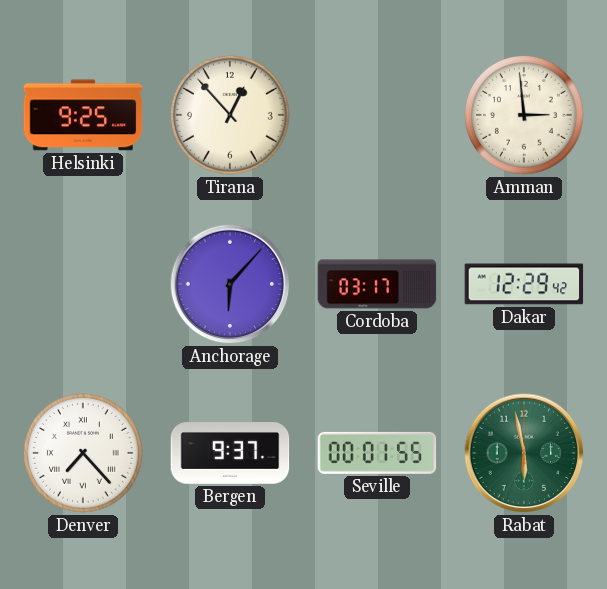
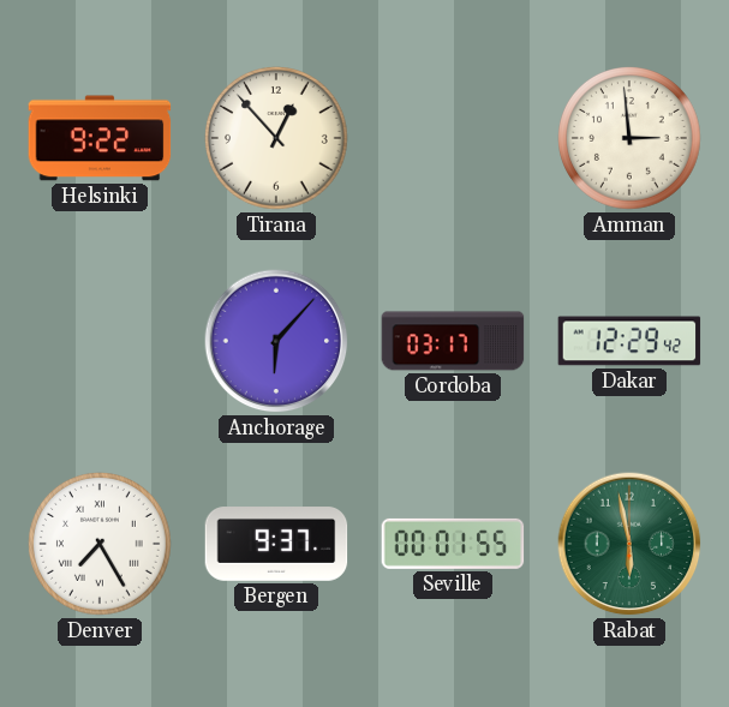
Helsinki: 9:25 -> 9:22 (100, 138)
Denver: 7:23 -> 7:25 (101, 545)
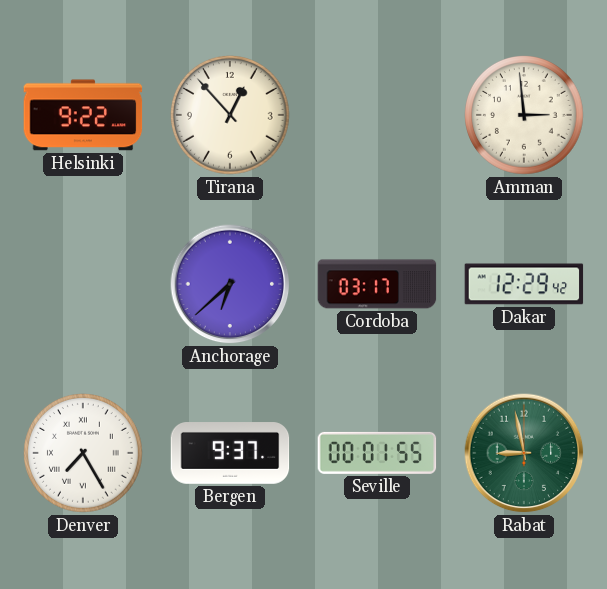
Anchorage: 6:07 -> 6:38 (230, 284)
Rabat: 5:58 -> 8:58 (524, 453)
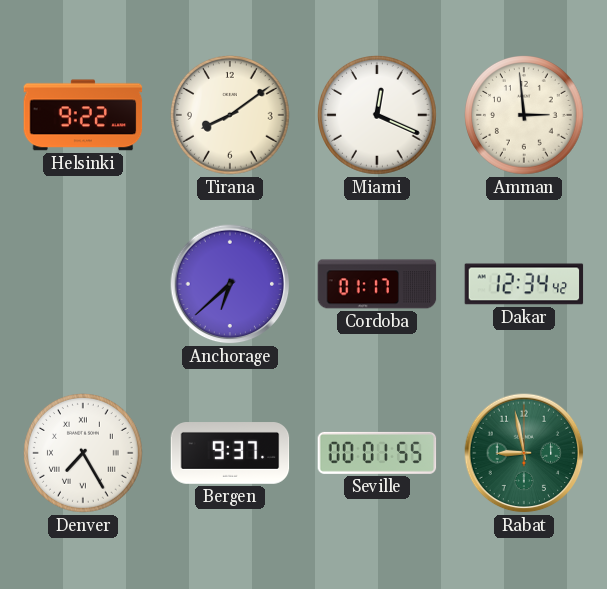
Tirana: 12:53 -> 8:09 (231, 116)
Miami: none -> 12:19 (378, 116)
Cordoba: 03:17 -> 01:17 (377, 284)
Dakar: 12:29 -> 12:34 (524, 284)
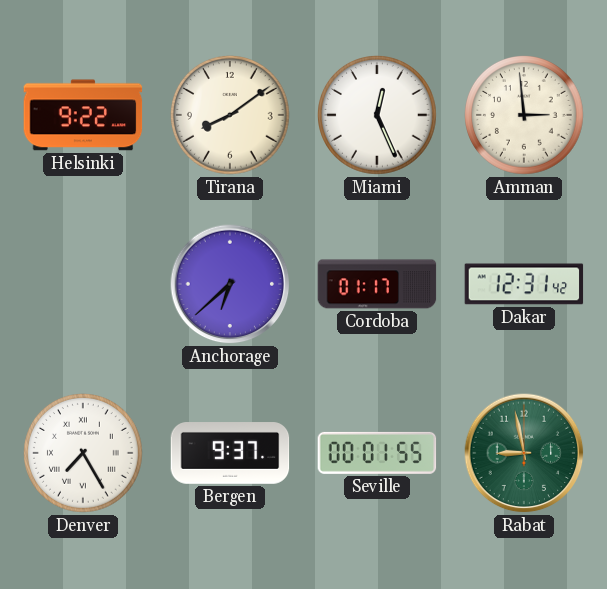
Miami: 12:19 -> 12:26 (378, 116)
Dakar: 12:34 -> 12:31 (524, 284)
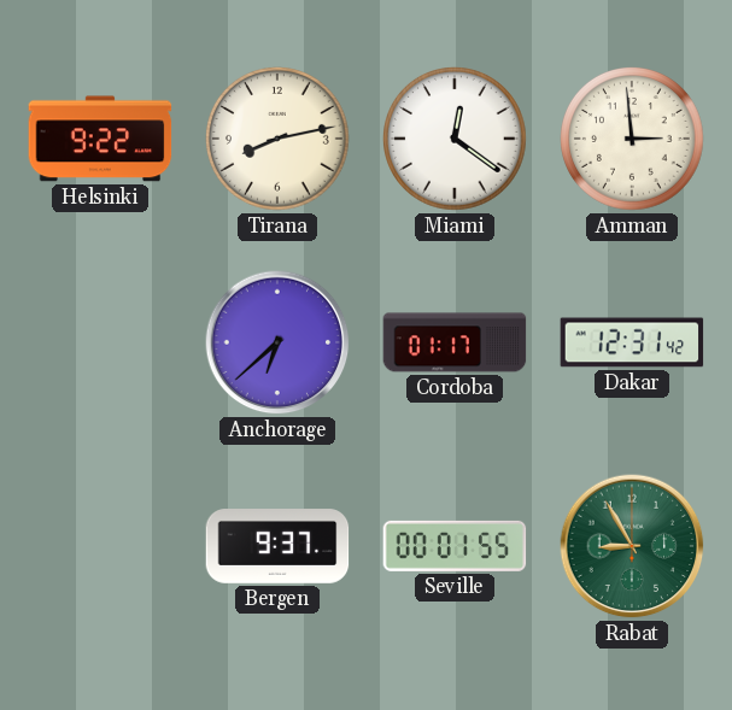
Tirana: 8:09 -> 8:13 (279, 140)
Miami: 12:26 -> 12:21 (456, 140)
Denver: 7:25 -> none (84, 454)
Rabat: 8:58 -> 8:55 (632, 546)
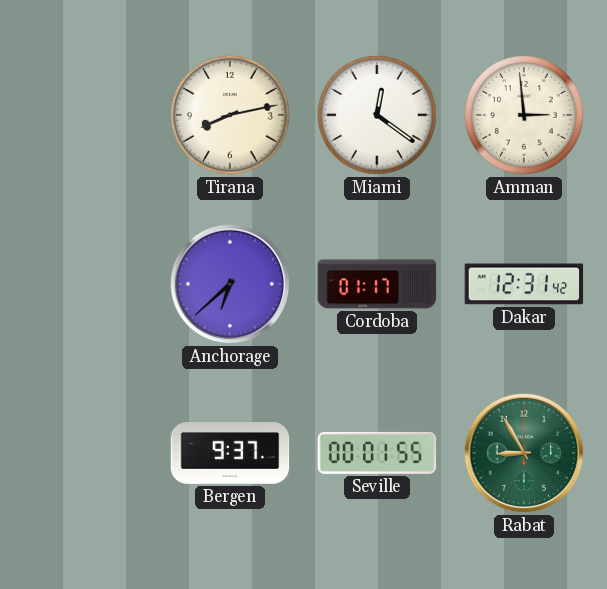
Helsinki: 9:22 -> none (100, 139)
